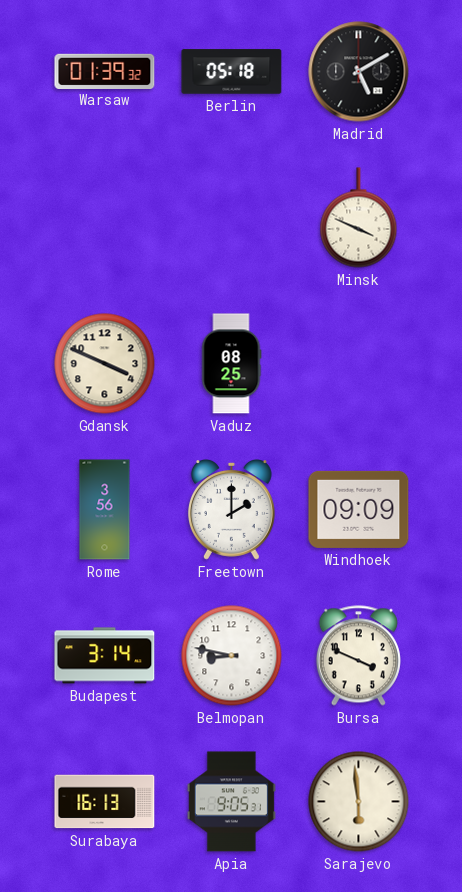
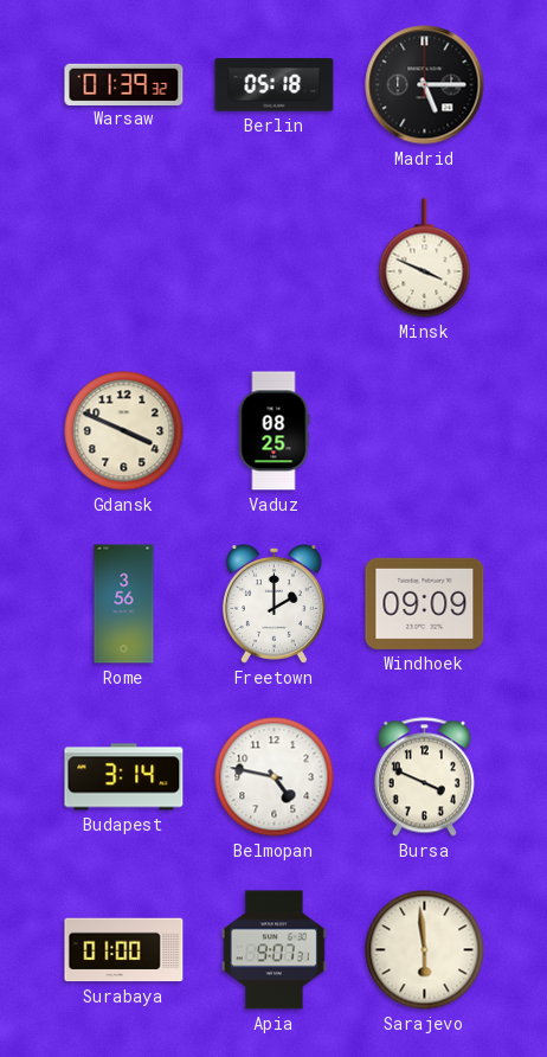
Madrid: 5:10 -> 5:15 (425, 85)
Belmopan: 8:47 -> 4:47 (275, 777)
Surabaya: 16:13 -> 01:00 (124, 950)
Apia: 9:05 -> 9:07 (273, 950)
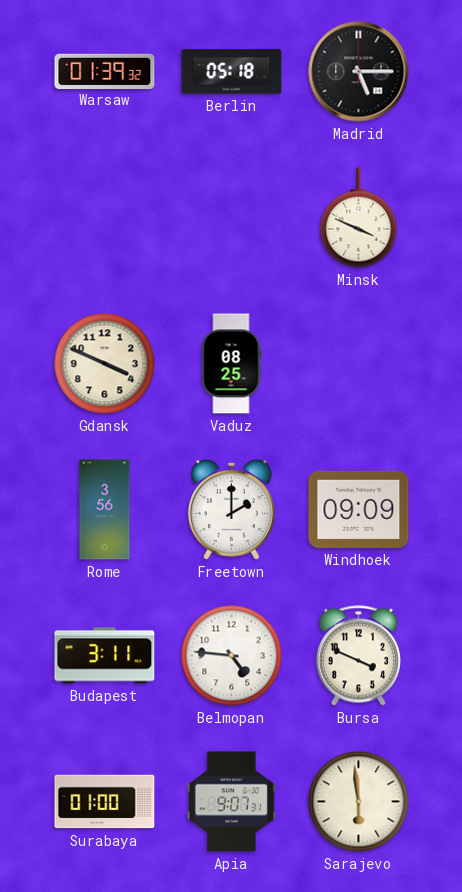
Budapest: 3:14 -> 3:11 (105, 656)
Belmopan: 4:47 -> 4:46 (232, 656)
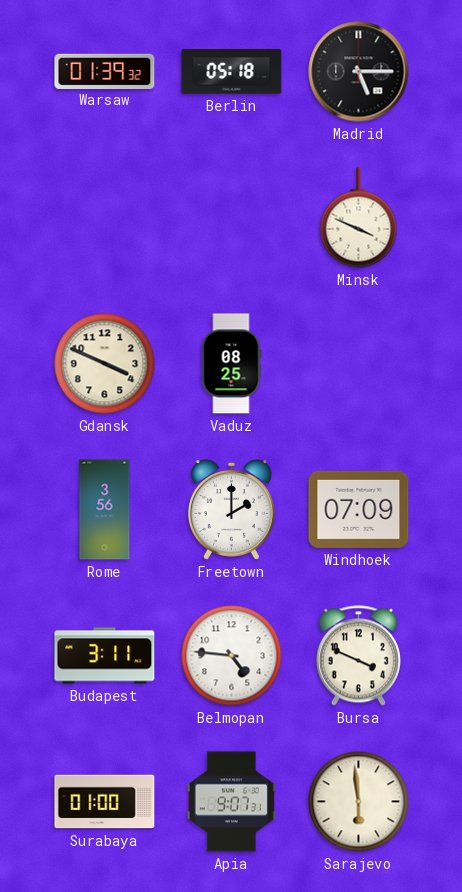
Windhoek: 09:09 -> 07:09 (359, 509)
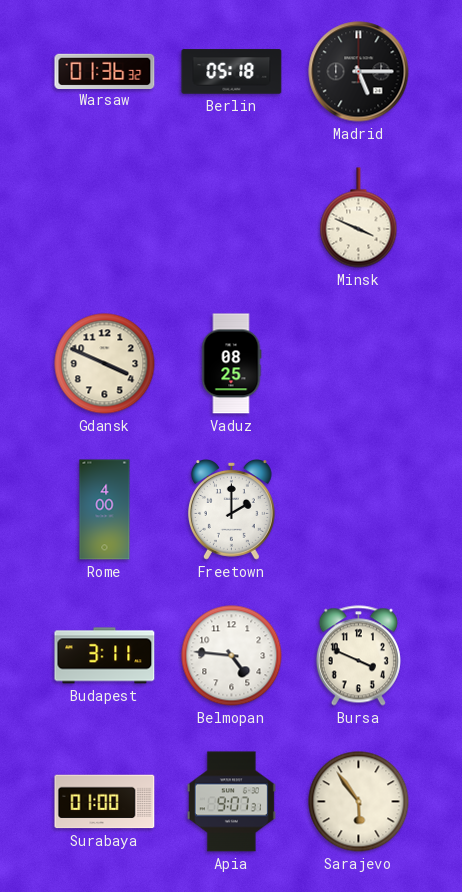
Warsaw: 01:39 -> 01:36 (105, 71)
Rome: 3:56 -> 4:00 (105, 510)
Windhoek: 07:09 -> none (359, 509)
Sarajevo: 5:59 -> 5:54 (359, 802)
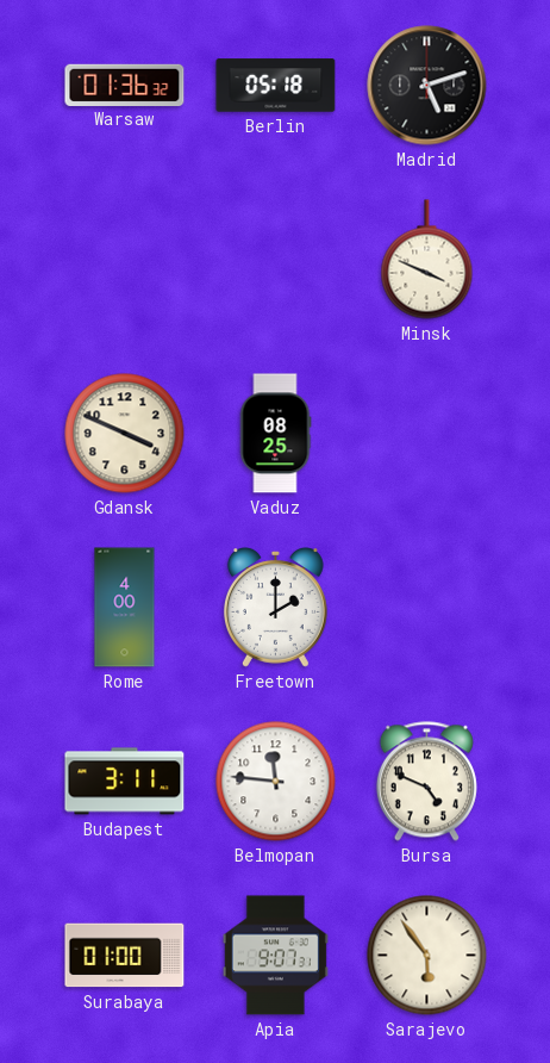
Madrid: 5:15 -> 5:12 (427, 86)
Belmopan: 4:46 -> 11:46 (276, 782)
Bursa: 3:49 -> 4:49 (426, 782)
